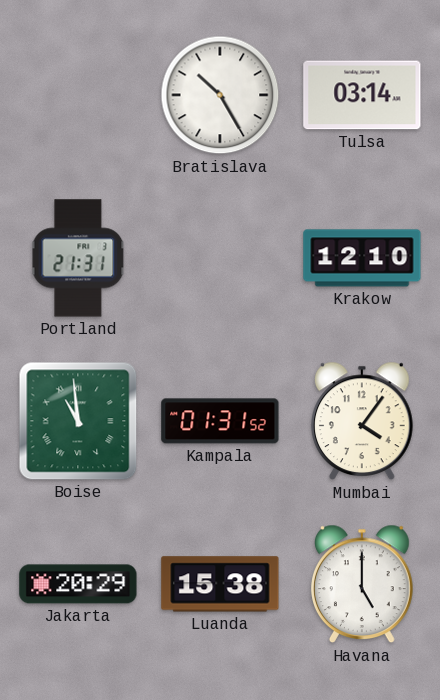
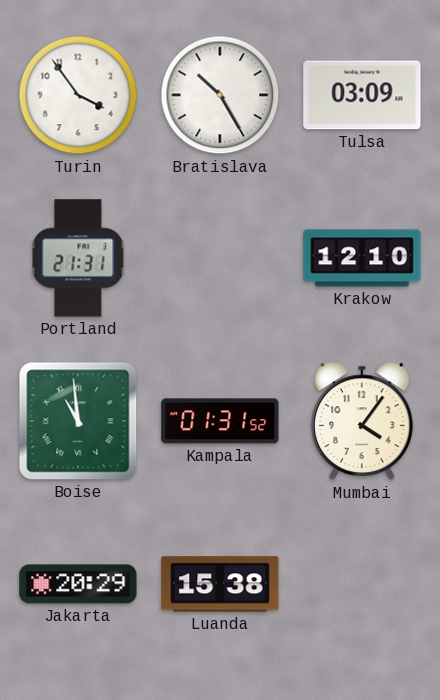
Turin: none -> 3:54 (78, 95)
Tulsa: 03:14 -> 03:09 (362, 95)
Havana: 5:00 -> none (363, 584)
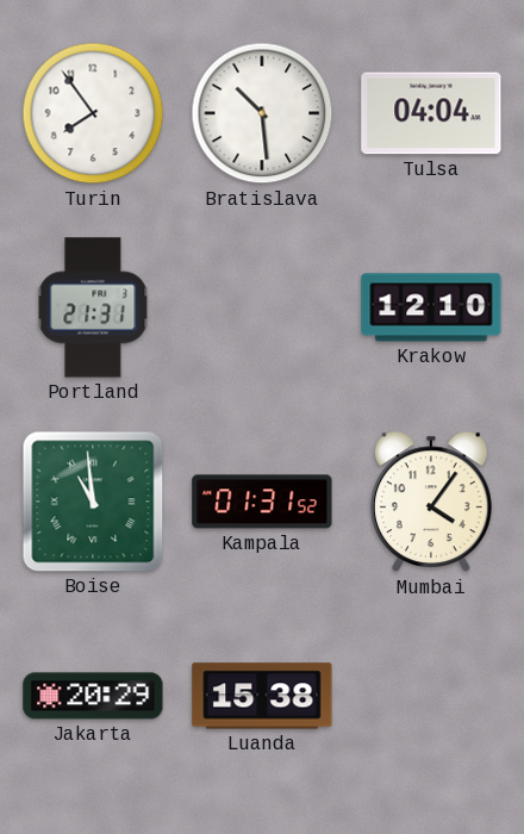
Turin: 3:54 -> 7:54 (93, 113)
Bratislava: 10:25 -> 10:29 (262, 113)
Tulsa: 03:09 -> 04:04 (431, 113)
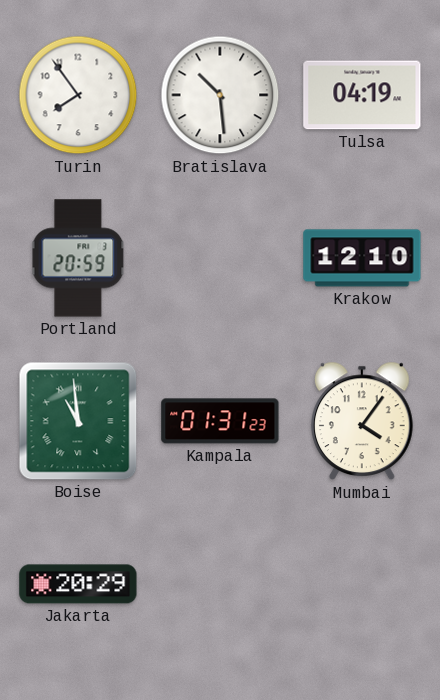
Tulsa: 04:04 -> 04:19 (362, 95)
Portland: 21:31 -> 20:59 (78, 258)
Kampala: 01:31:52 -> 01:31:23 (220, 421)
Luanda: 15:38 -> none (262, 696)
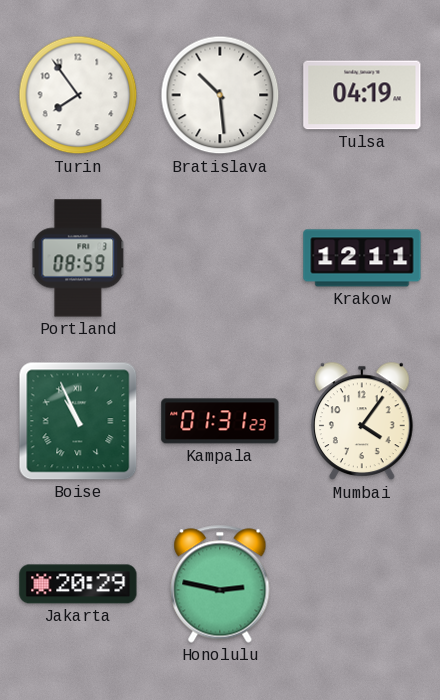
Portland: 20:59 -> 08:59 (78, 258)
Krakow: 12:10 -> 12:11 (362, 258)
Boise: 10:59 -> 10:56 (78, 421)
Honolulu: none -> 2:47 (220, 584)
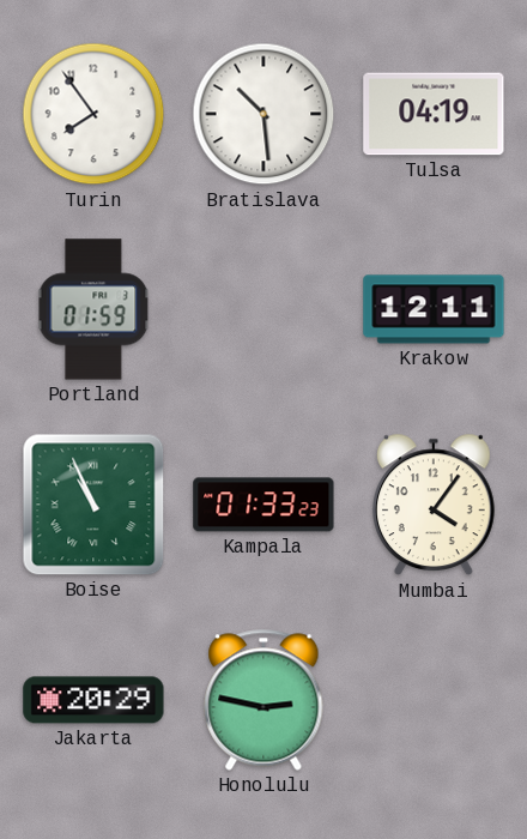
Portland: 08:59 -> 01:59 (93, 309)
Kampala: 01:31 -> 01:33 (263, 505)
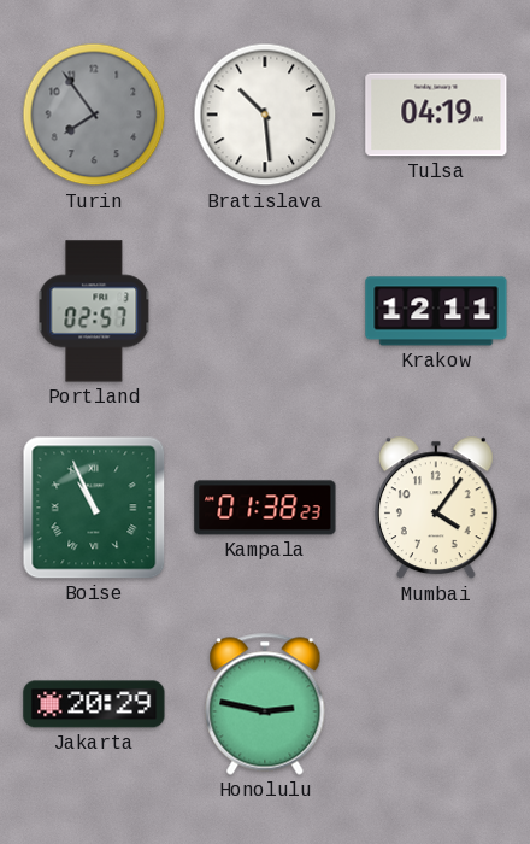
Turin dial: white -> grey (94, 115)
Portland: 01:59 -> 02:57 (94, 311)
Kampala: 01:33 -> 01:38 (265, 508)
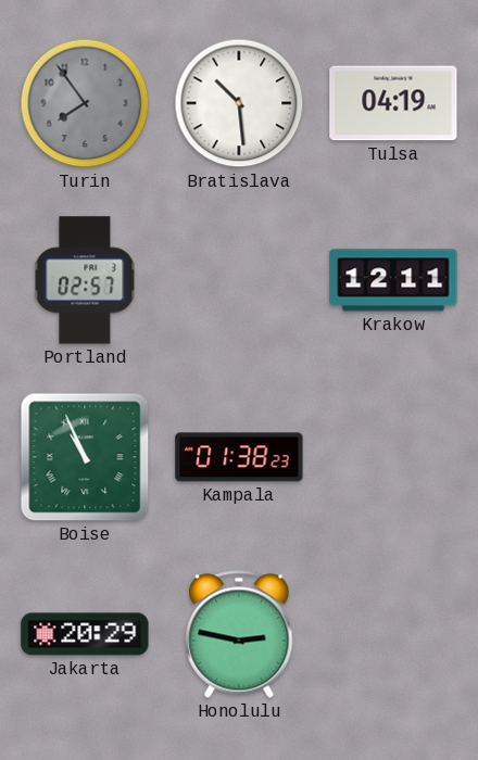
Mumbai: 4:06 -> none (437, 508)
